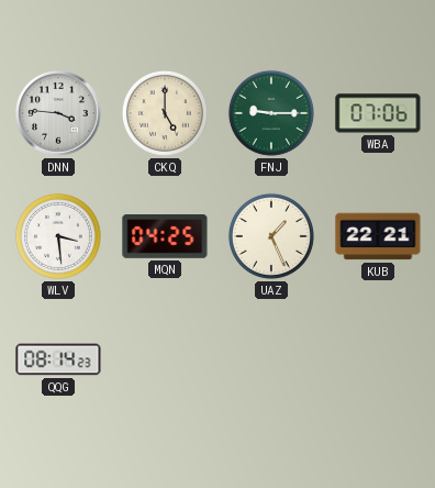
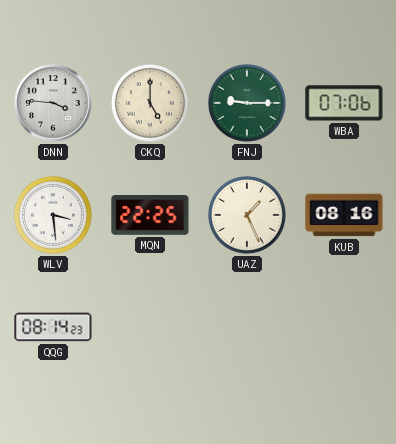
MQN: 04:25 -> 22:25 (150, 216)
KUB: 22:21 -> 08:16 (344, 215)
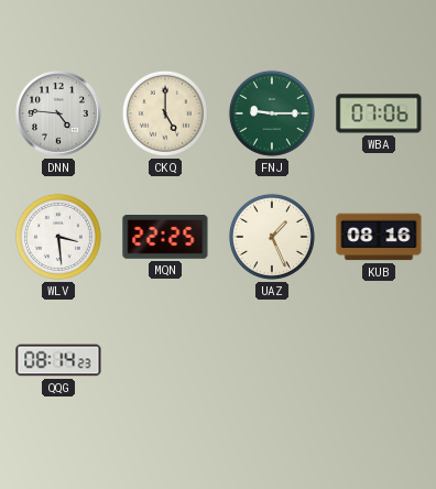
DNN: 3:46 -> 4:46 (58, 113)
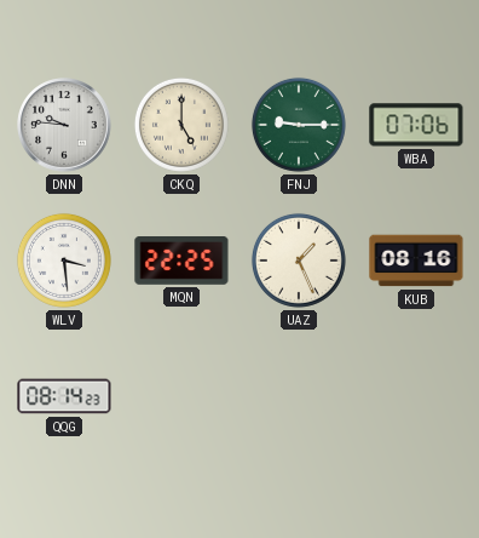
DNN: 4:46 -> 9:46 (64, 125)
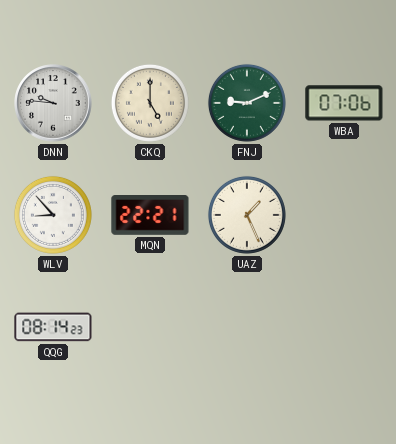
FNJ: 9:15 -> 9:11 (247, 103)
WLV: 3:29 -> 8:53 (53, 215)
MQN: 22:25 -> 22:21 (150, 216)
KUB: 08:16 -> none (416, 261)
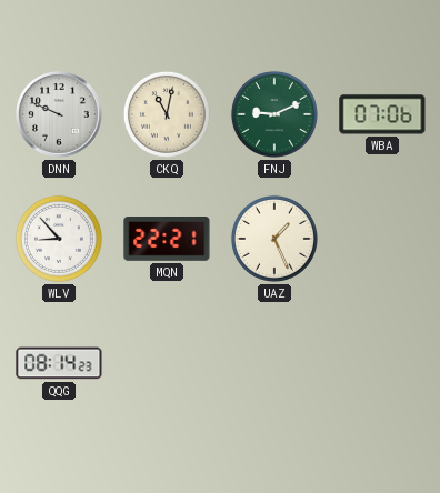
DNN: 9:46 -> 9:49 (59, 114)
CKQ: 5:00 -> 11:02 (167, 114)
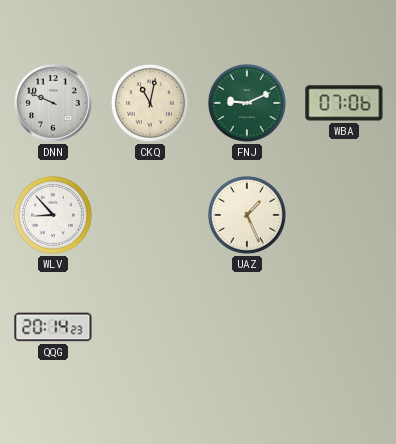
MQN: 22:21 -> none (167, 240)
QQG: 08:14 -> 20:14 (53, 327)
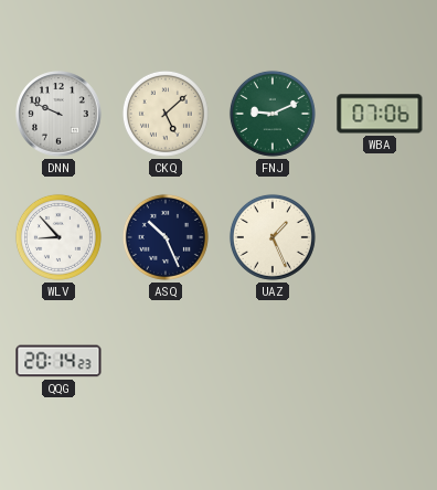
CKQ: 11:02 -> 5:08 (166, 114)
ASQ: none -> 10:26 (166, 237)
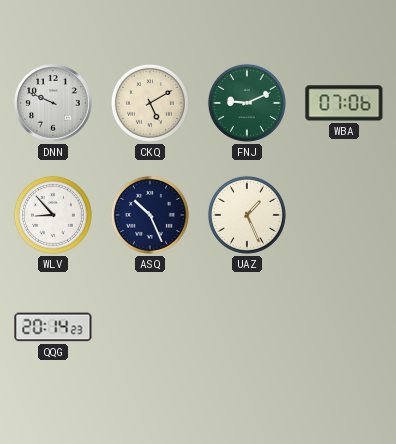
CKQ: 5:08 -> 5:10 (150, 103)
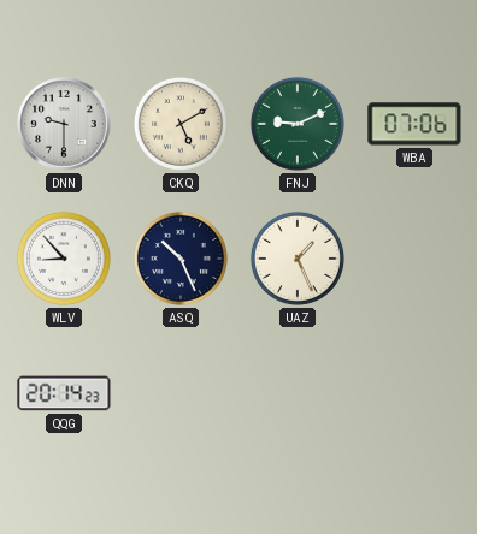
DNN: 9:49 -> 9:30 (64, 124)
